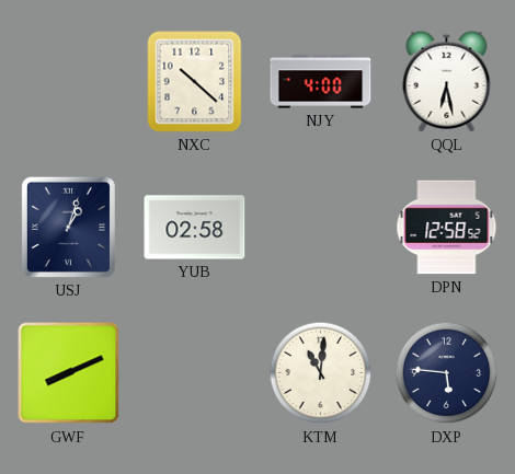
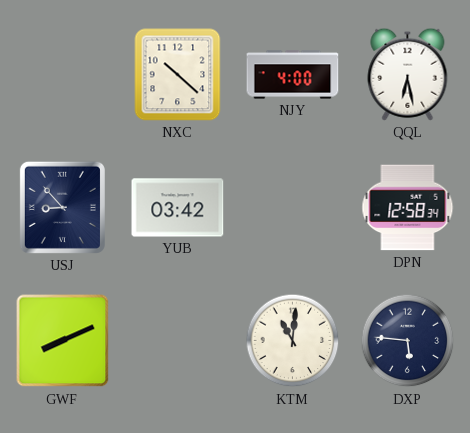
USJ: 1:03 -> 8:53 (62, 207)
YUB: 02:58 -> 03:42 (178, 208)
DPN: 12:58:52 -> 12:58:34 (408, 208)
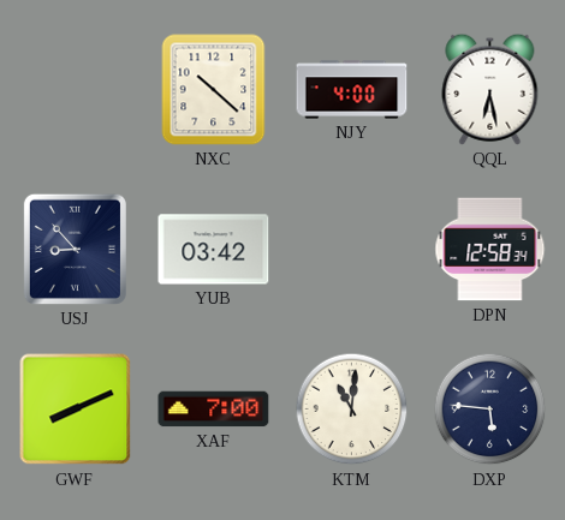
XAF: none -> 7:00 (214, 410)
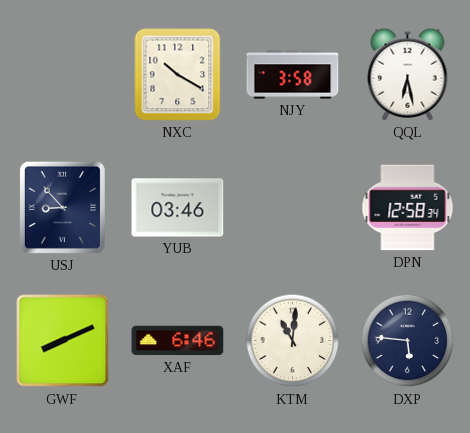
NXC: 10:22 -> 10:20 (178, 75)
NJY: 4:00 -> 3:58 (293, 75)
YUB: 03:42 -> 03:46 (178, 208)
XAF: 7:00 -> 6:46 (178, 341)
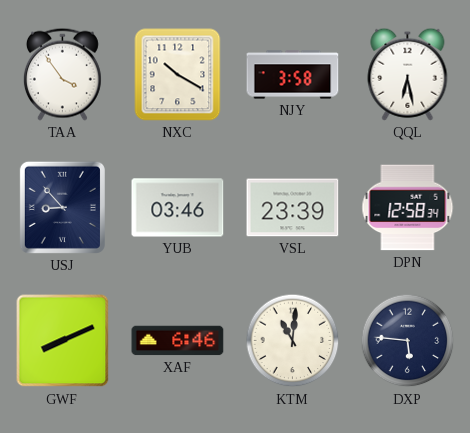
TAA: none -> 3:54 (62, 74)
VSL: none -> 23:39 (293, 208)
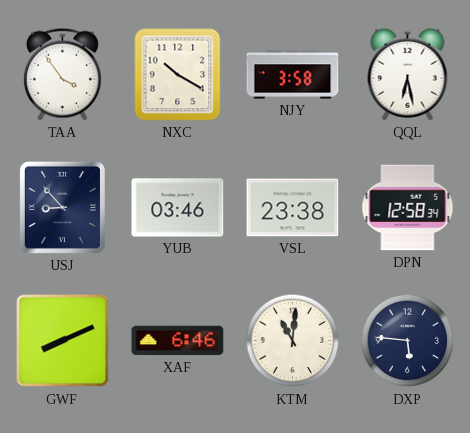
VSL: 23:39 -> 23:38 (293, 208)
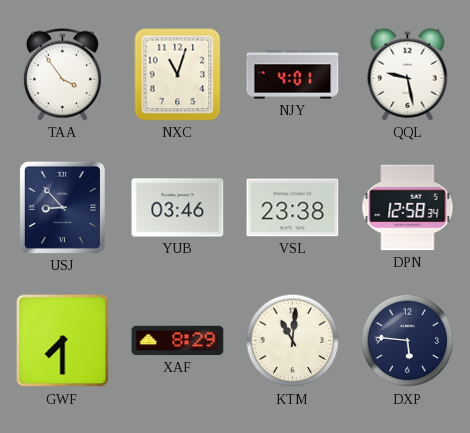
NXC: 10:20 -> 11:03 (178, 75)
NJY: 3:58 -> 4:01 (293, 75)
QQL: 6:28 -> 9:28 (408, 74)
GWF: 8:11 -> 7:30 (63, 341)
XAF: 6:46 -> 8:29 (178, 341)
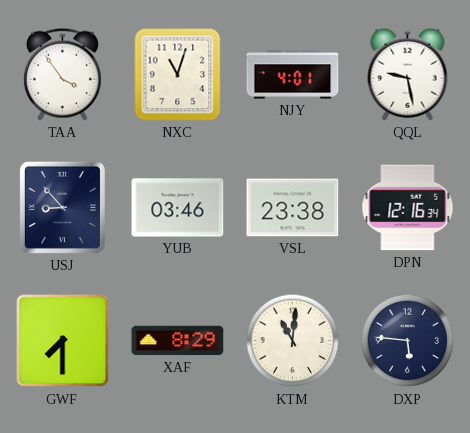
DPN: 12:58 -> 12:16 (408, 208)
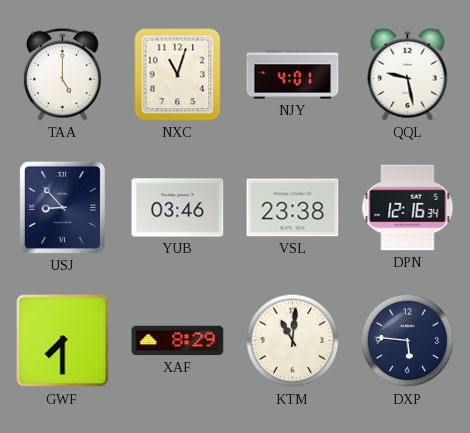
TAA: 3:54 -> 5:00 (62, 74)
